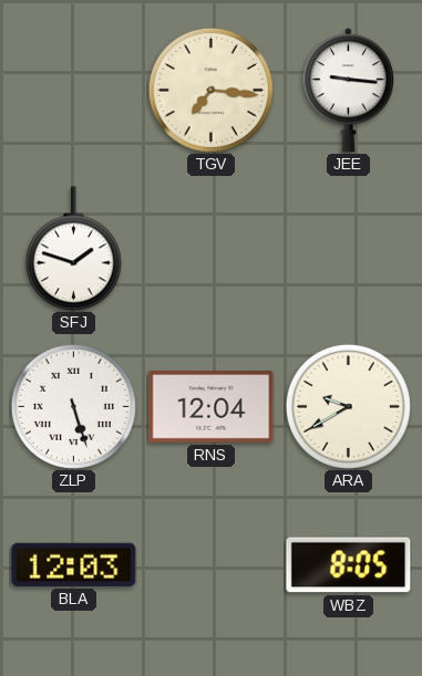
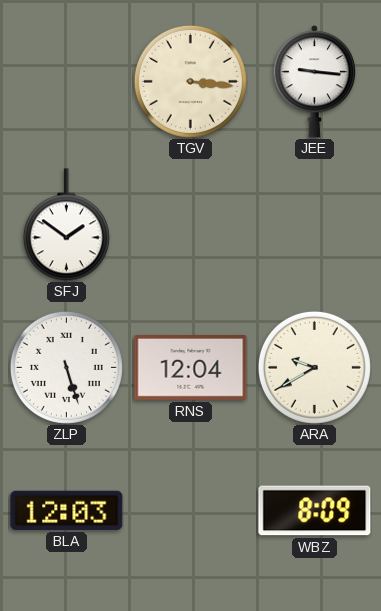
TGV: 7:16 -> 3:16 (190, 81)
SFJ: 1:48 -> 1:51 (66, 225)
WBZ: 8:05 -> 8:09 (315, 511)
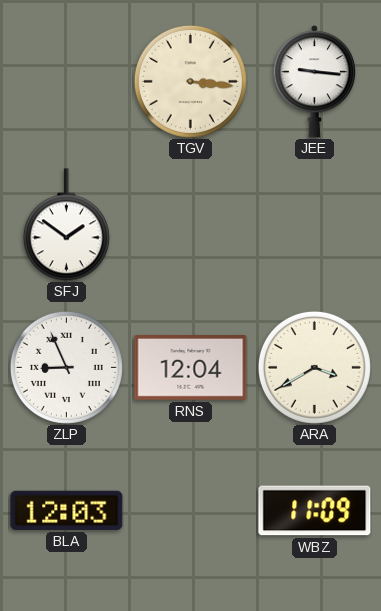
ZLP: 5:27 -> 8:56 (66, 367)
ARA: 9:40 -> 3:40 (314, 367)
WBZ: 8:09 -> 11:09 (315, 511)
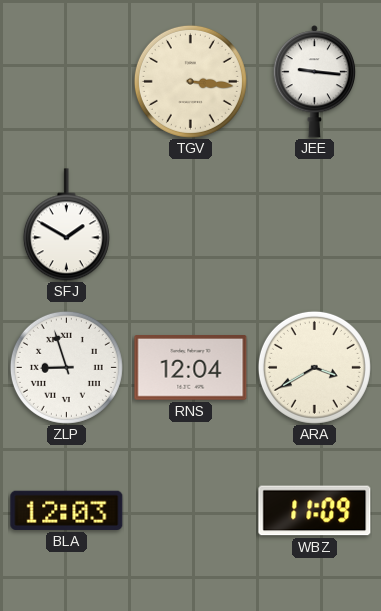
SFJ: 1:51 -> 1:50 (66, 225)
ZLP: 8:56 -> 8:57 (66, 367)
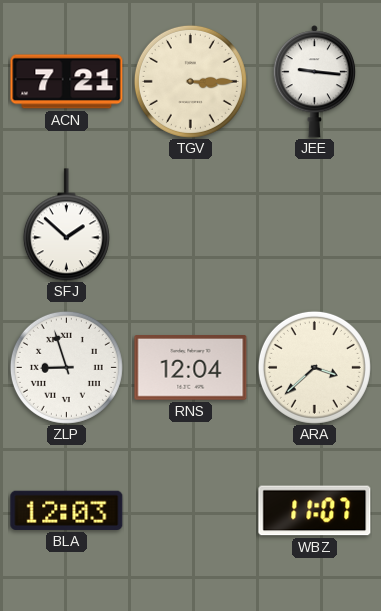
ACN: none -> 7:21 (67, 82)
TGV: 3:16 -> 3:15 (190, 81)
SFJ: 1:50 -> 1:52 (66, 225)
ARA: 3:40 -> 3:38 (314, 367)
WBZ: 11:09 -> 11:07 (315, 511)
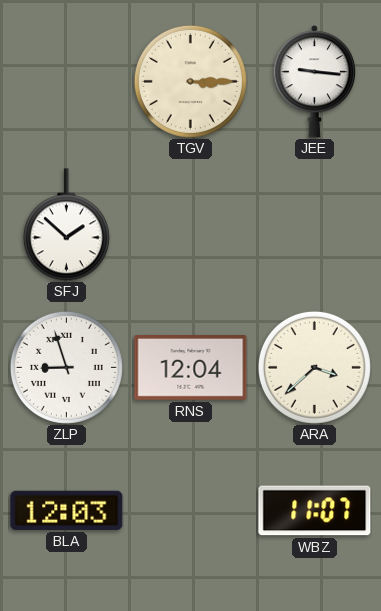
ACN: 7:21 -> none (67, 82)
